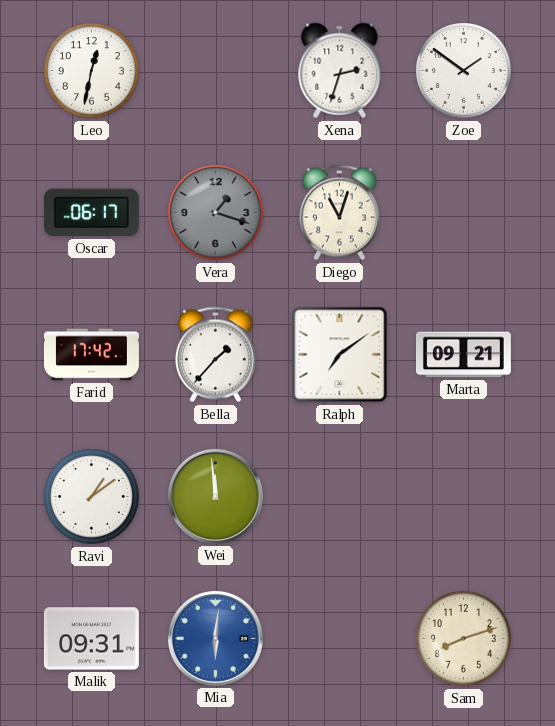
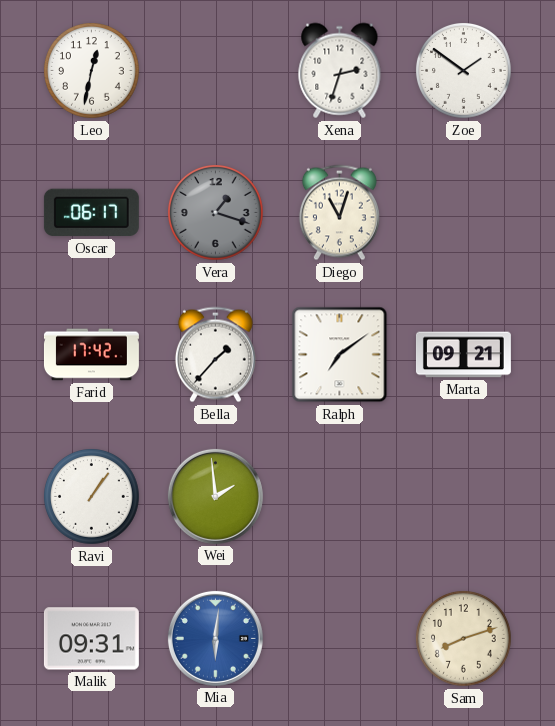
Ravi: 1:09 -> 1:06 (92, 497)
Wei: 11:59 -> 1:59 (215, 496)
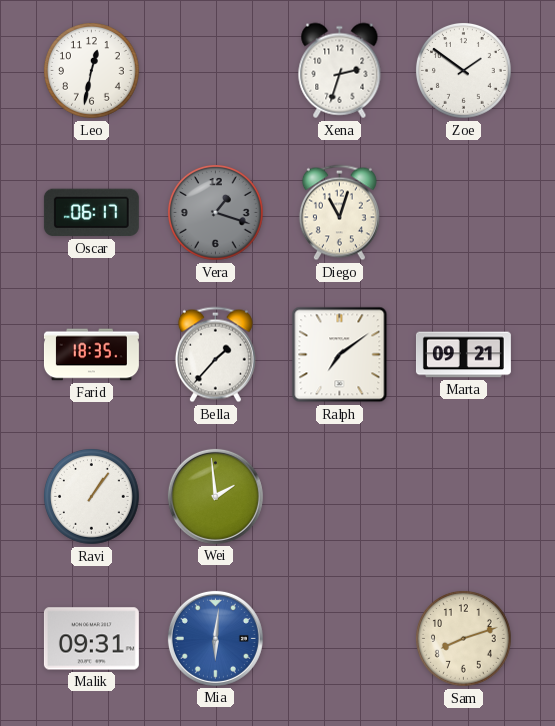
Farid: 17:42 -> 18:35 (91, 355)
